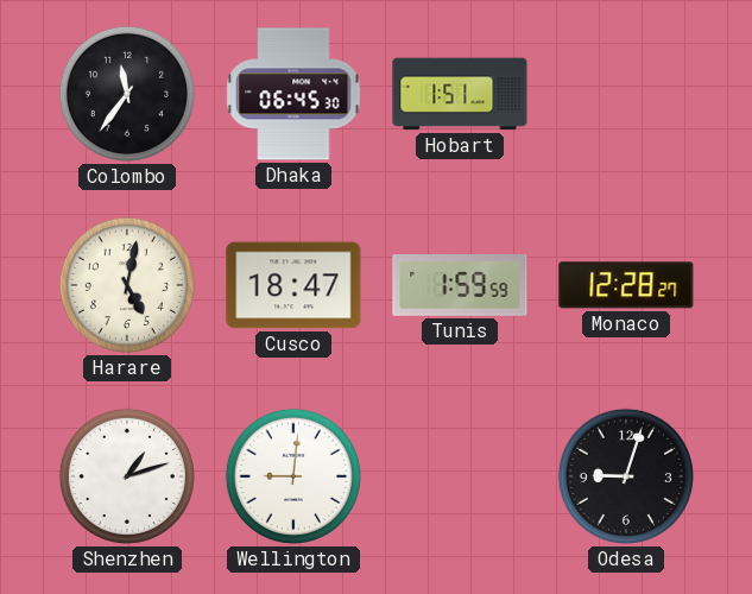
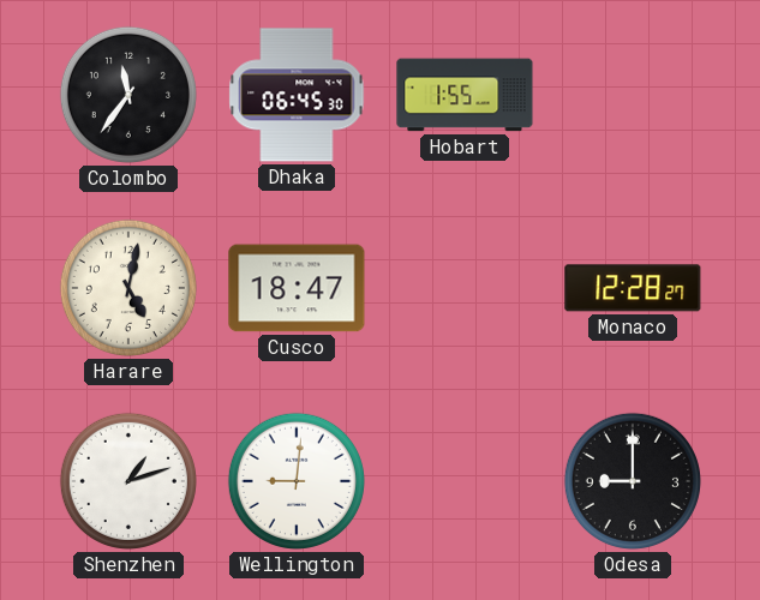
Hobart: 1:51 -> 1:55 (465, 95)
Tunis: 1:59 -> none (460, 286)
Odesa: 9:03 -> 9:00 (633, 481)
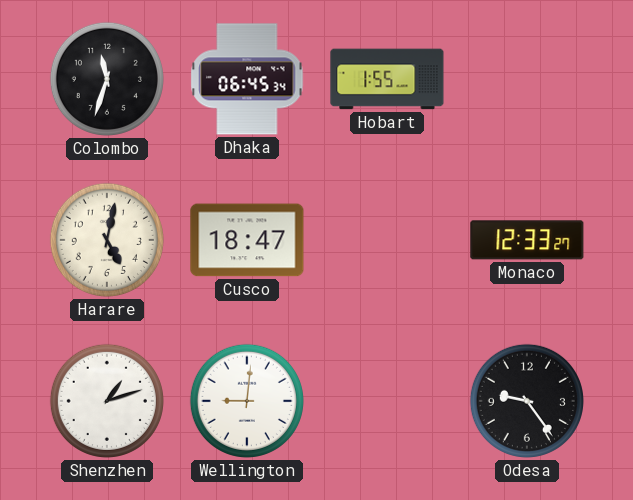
Colombo: 11:36 -> 11:33 (107, 79)
Dhaka: 06:45:30 -> 06:45:34 (247, 79)
Monaco: 12:28 -> 12:33 (527, 240)
Odesa: 9:00 -> 9:24 (527, 401)
